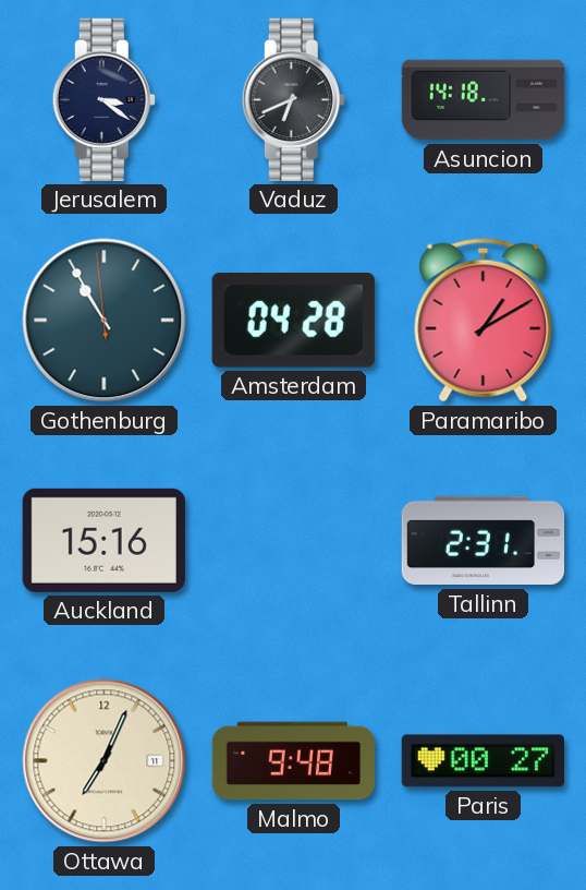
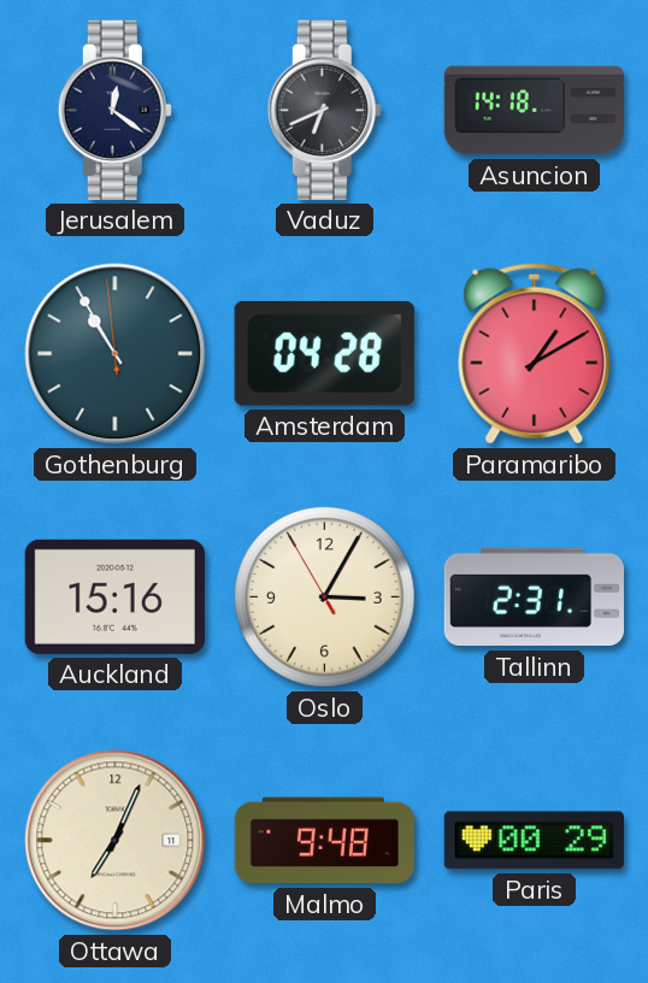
Jerusalem: 3:21 -> 12:21 (114, 110)
Oslo: none -> 3:04 (325, 598)
Paris: 00:27 -> 00:29 (534, 841)
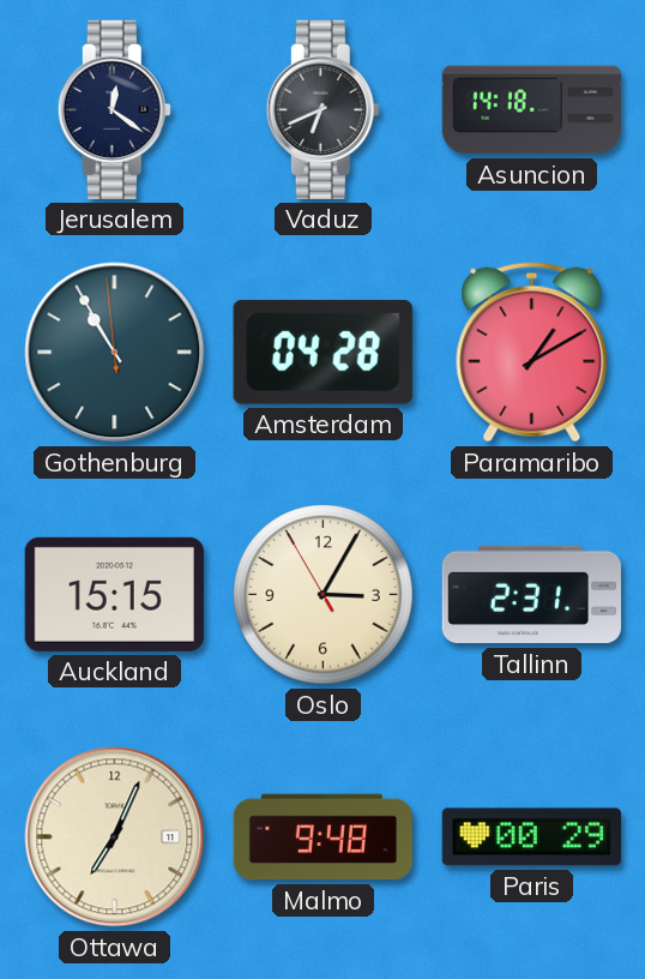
Auckland: 15:16 -> 15:15 (114, 594)
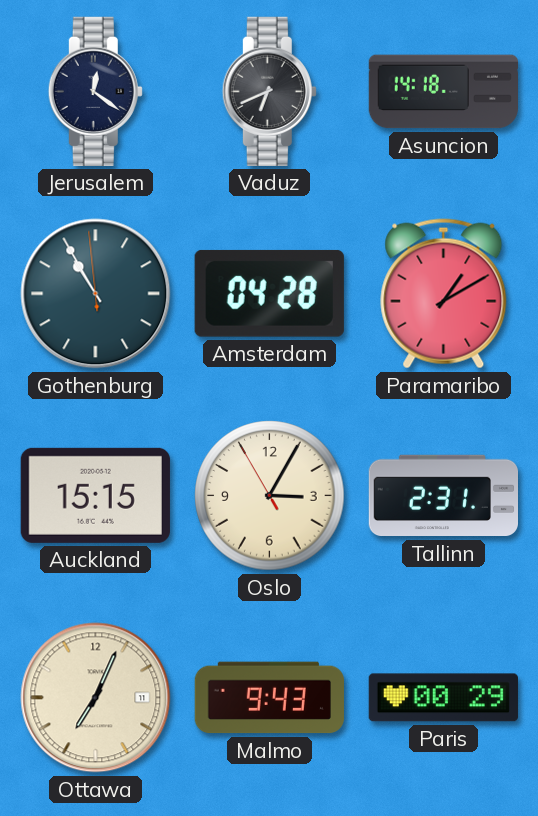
Malmo: 9:48 -> 9:43 (269, 698)
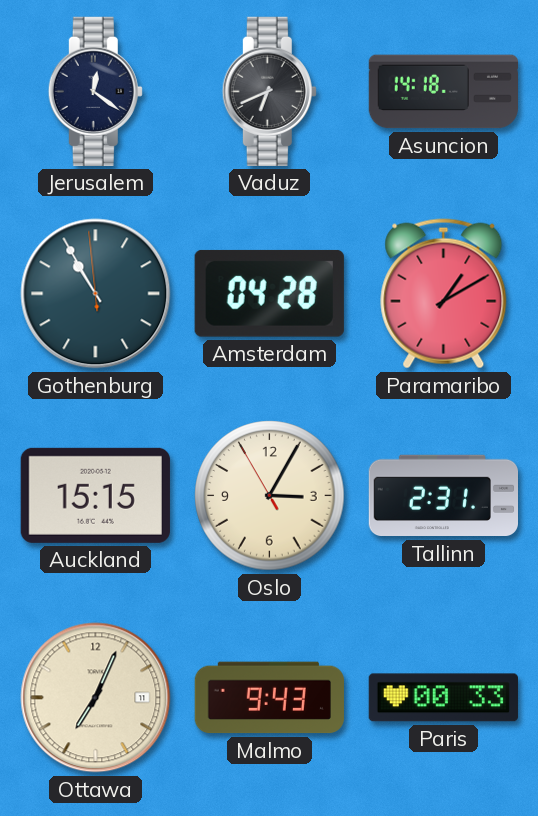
Paris: 00:29 -> 00:33 (443, 698)
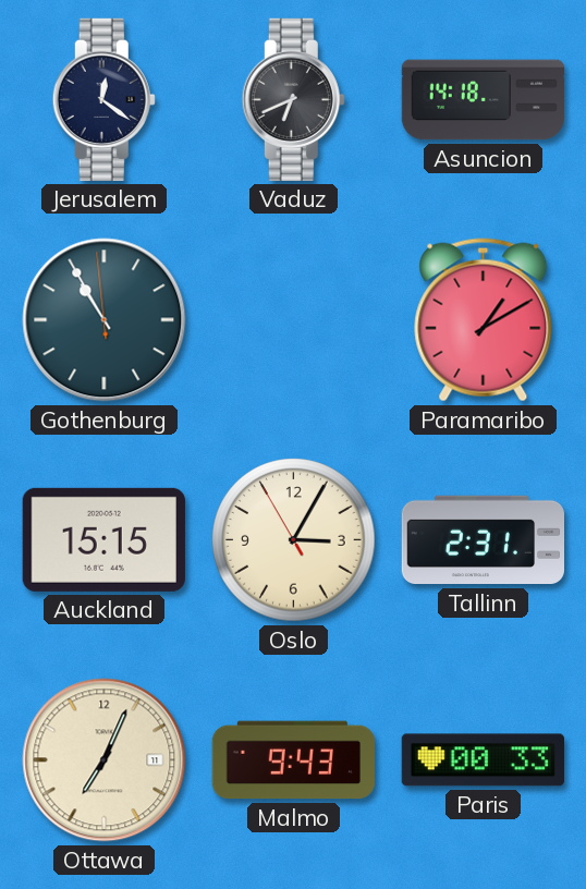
Amsterdam: 04:28 -> none (269, 293)
